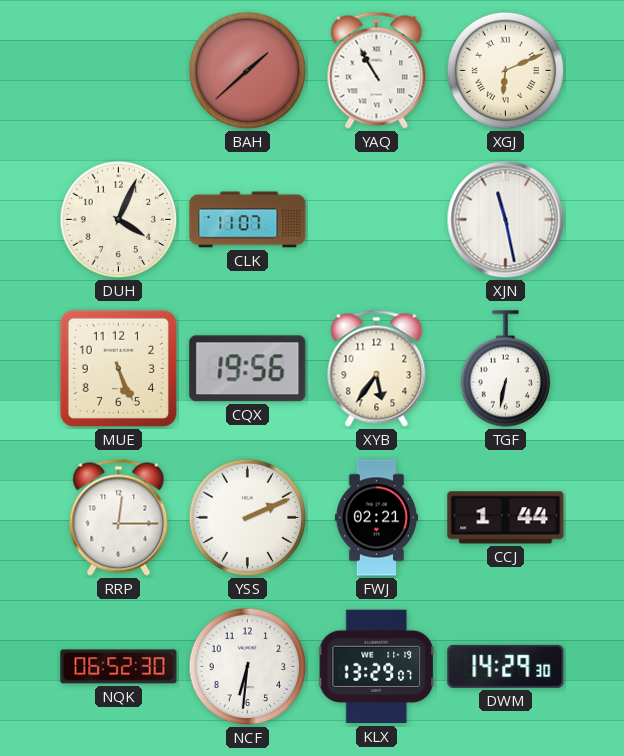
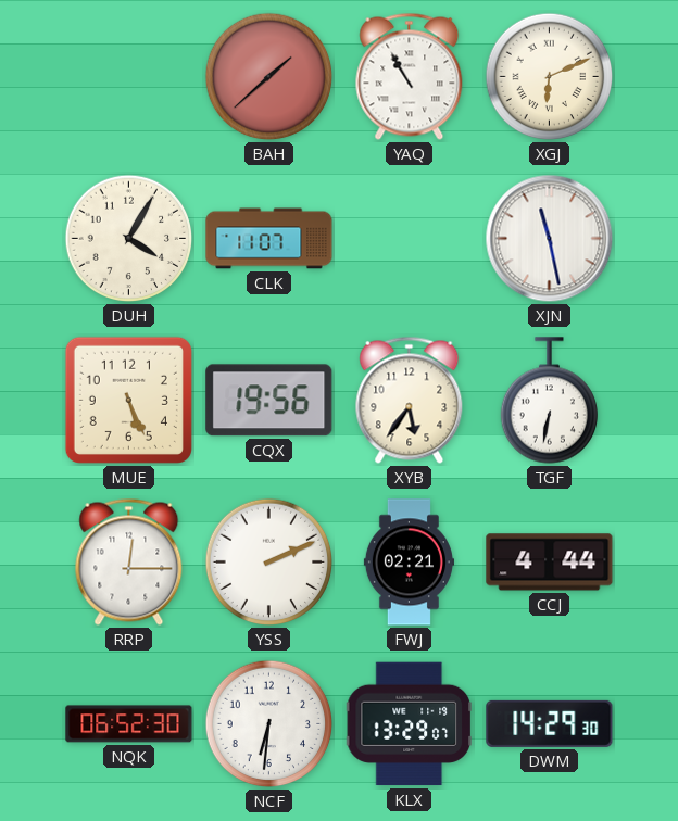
DUH: 4:04 -> 4:05 (129, 239)
CCJ: 1:44 -> 4:44 (550, 563)
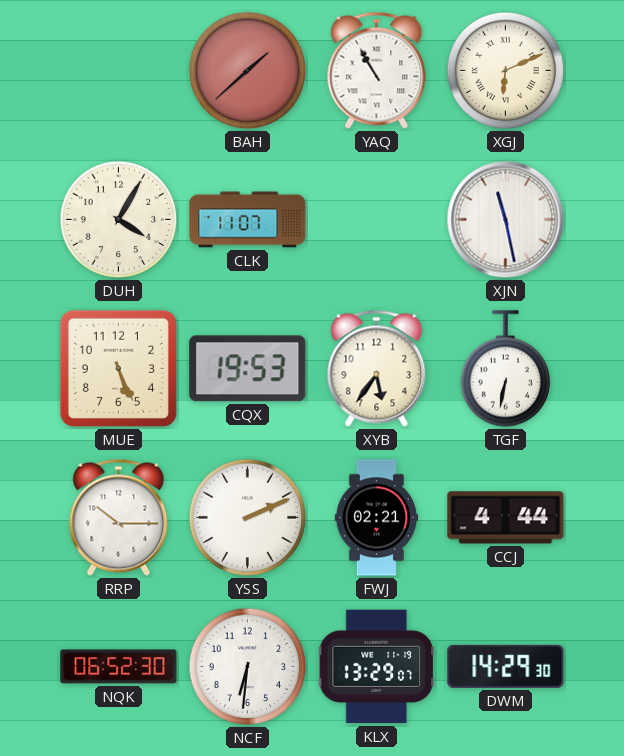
CQX: 19:56 -> 19:53 (248, 369)
RRP: 12:15 -> 10:15 (119, 517)
